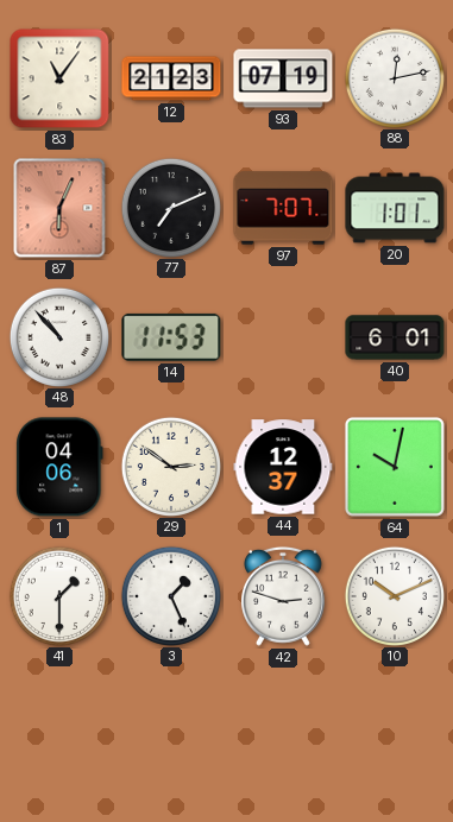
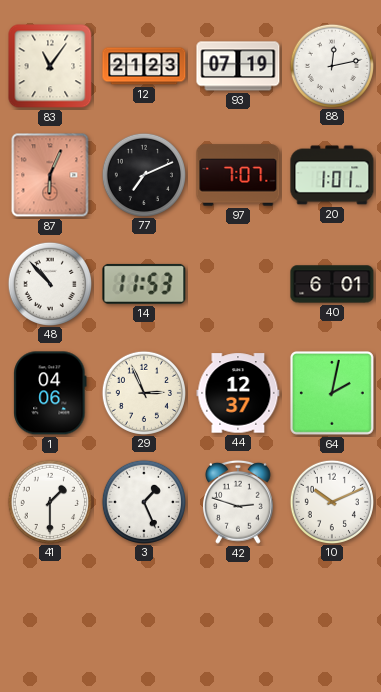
29: 2:51 -> 2:56 (143, 392)
64: 10:02 -> 2:02 (332, 393)
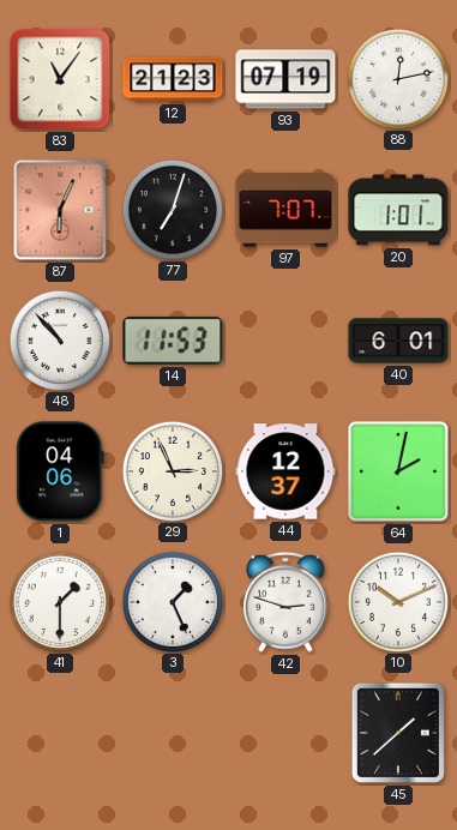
77: 7:11 -> 7:03 (172, 209)
45: none -> 1:38 (398, 733)
